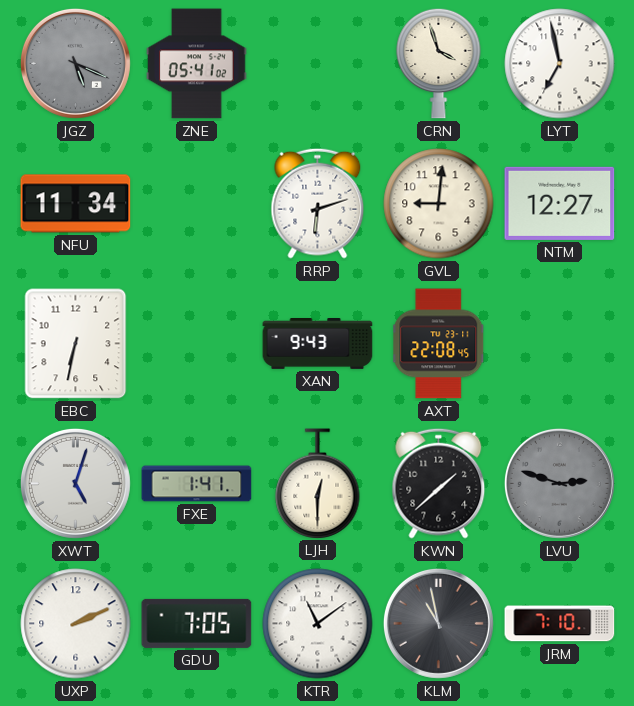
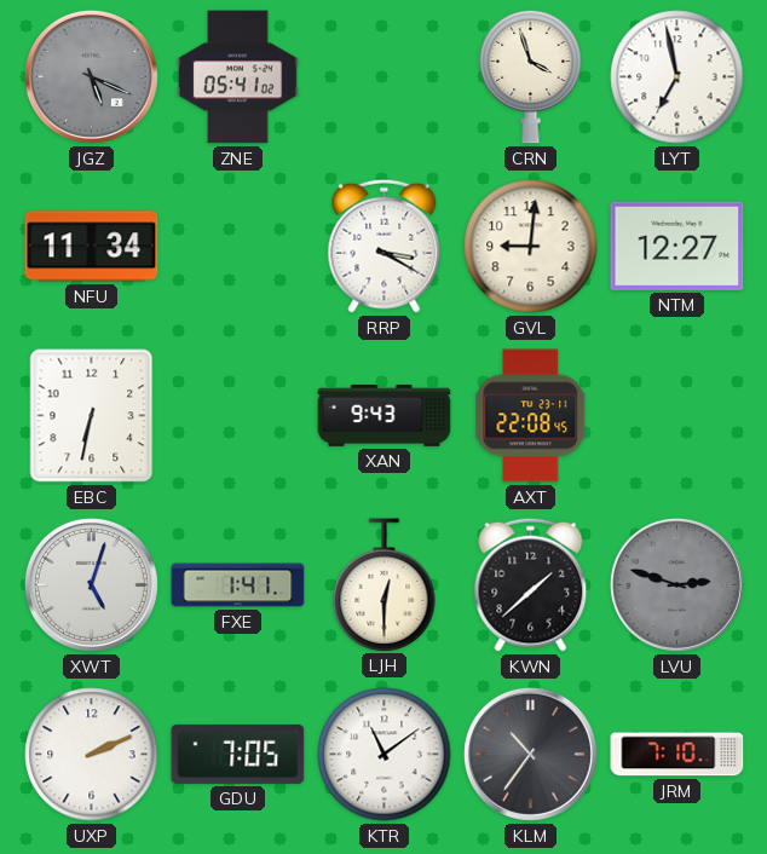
RRP: 6:12 -> 3:20 (385, 246)
KLM: 10:58 -> 10:36 (530, 754)
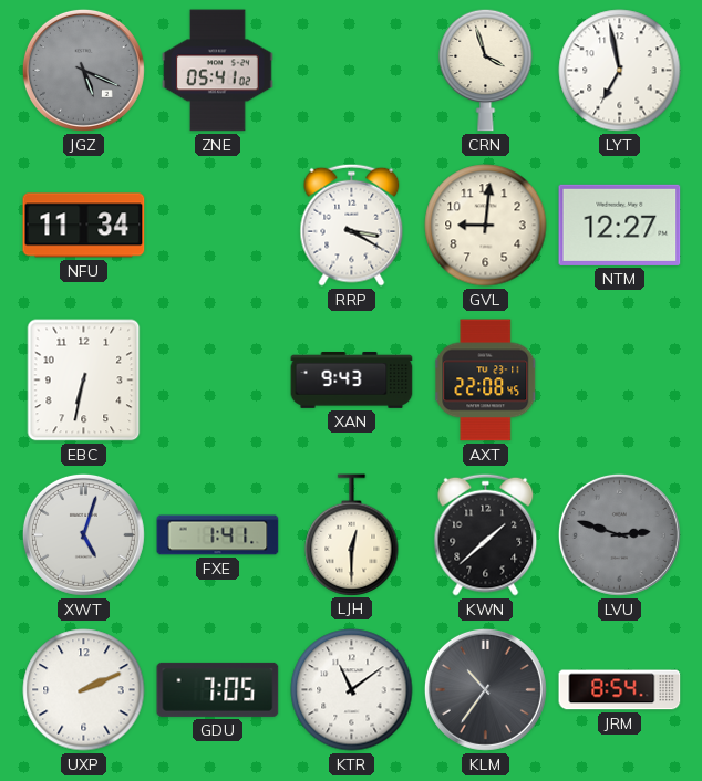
JRM: 7:10 -> 8:54 (620, 690)
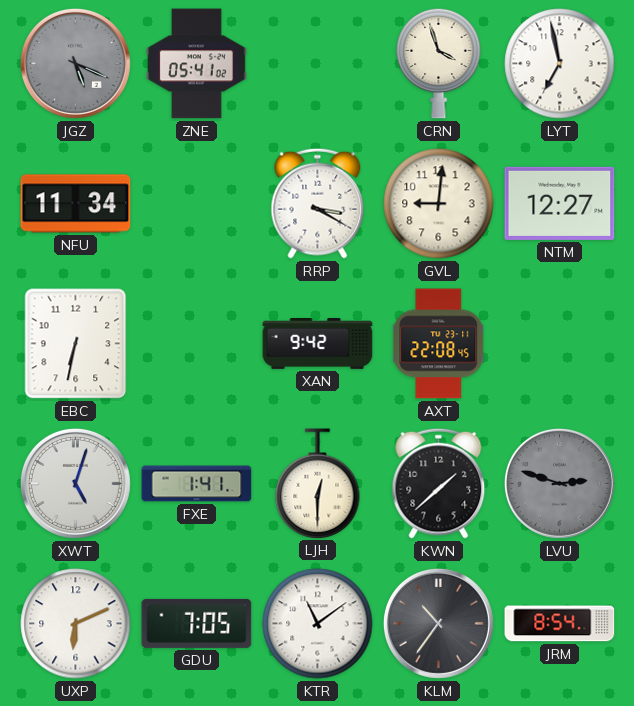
XAN: 9:43 -> 9:42 (318, 344)
UXP: 2:11 -> 6:11 (76, 624)
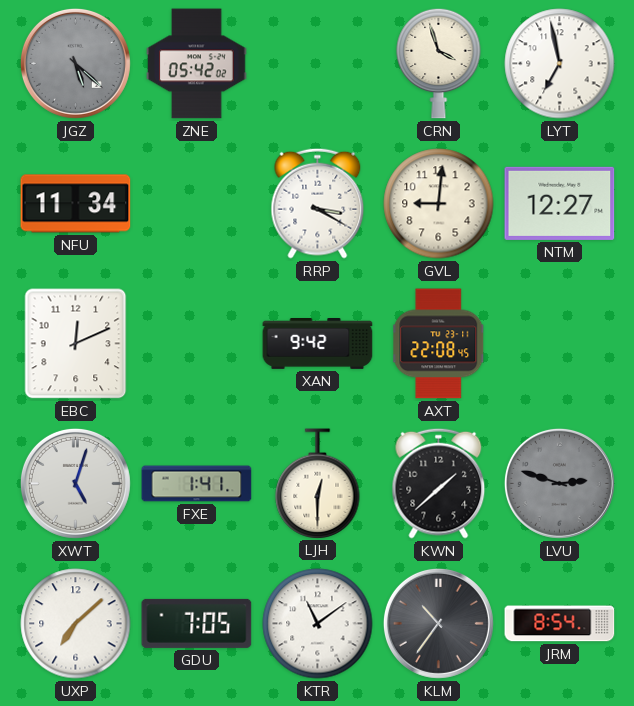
JGZ: 5:19 -> 5:22 (75, 63)
ZNE: 05:41 -> 05:42 (197, 64)
EBC: 6:32 -> 12:11 (76, 344)
UXP: 6:11 -> 7:08 (76, 624)
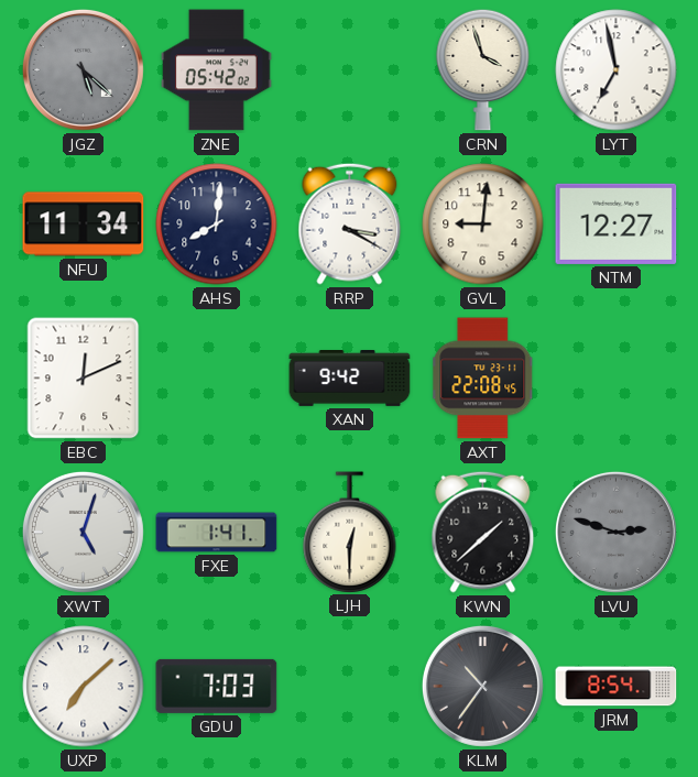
AHS: none -> 8:01 (217, 225)
GDU: 7:05 -> 7:03 (217, 686)
KTR: 11:09 -> none (318, 624)
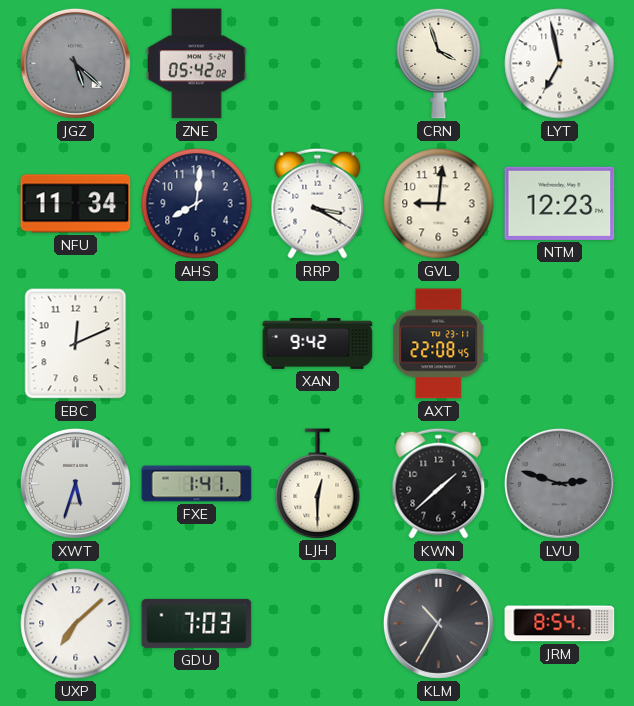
NTM: 12:27 -> 12:23 (560, 203)
XWT: 5:03 -> 5:33 (75, 483)
KLM: 10:36 -> 10:35 (438, 623)
